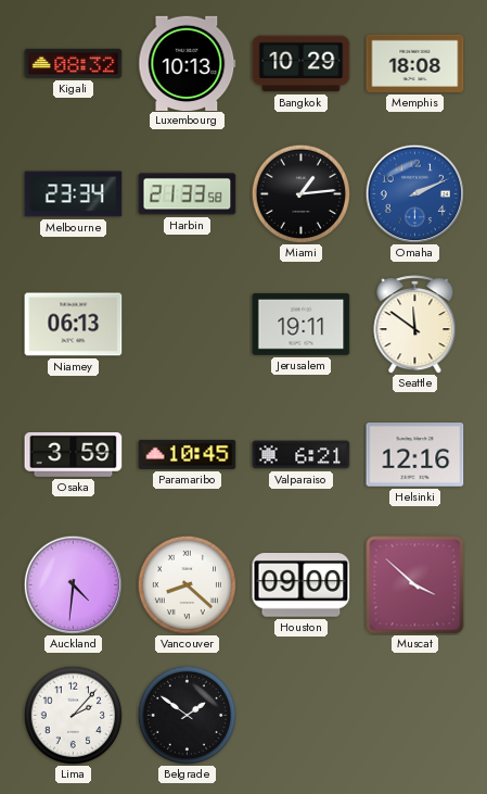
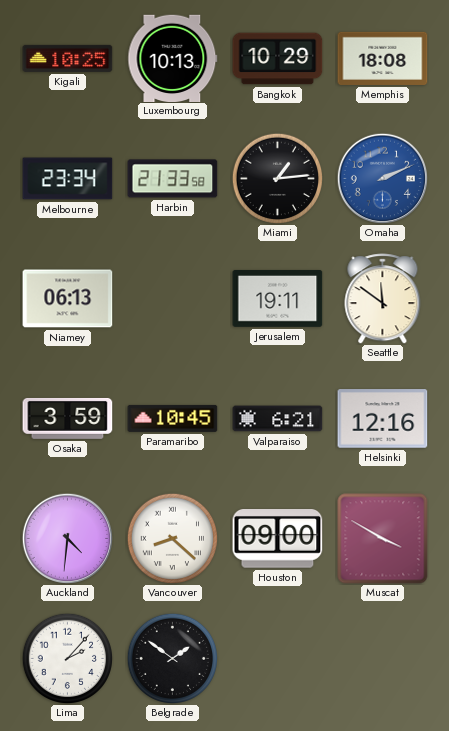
Kigali: 08:32 -> 10:25 (68, 58)
Muscat: 3:52 -> 3:50 (383, 539)
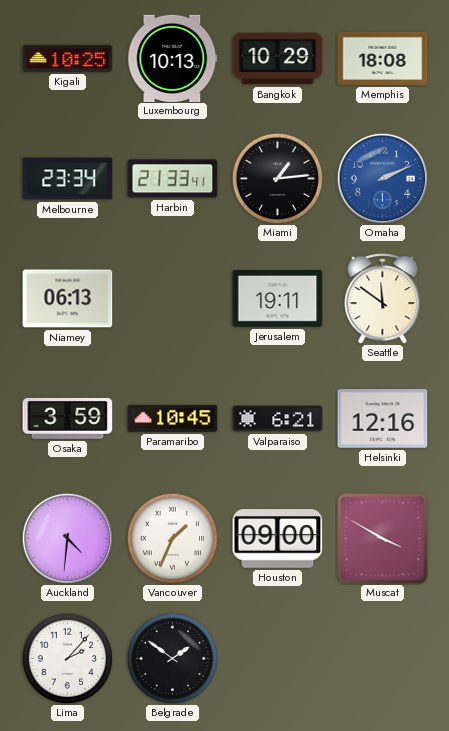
Harbin: 21:33:58 -> 21:33:41 (173, 179)
Vancouver: 8:22 -> 1:34 (172, 538)
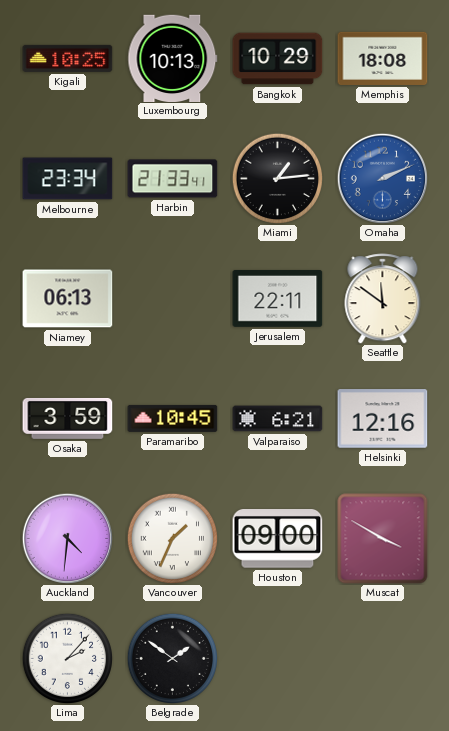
Jerusalem: 19:11 -> 22:11 (278, 298)
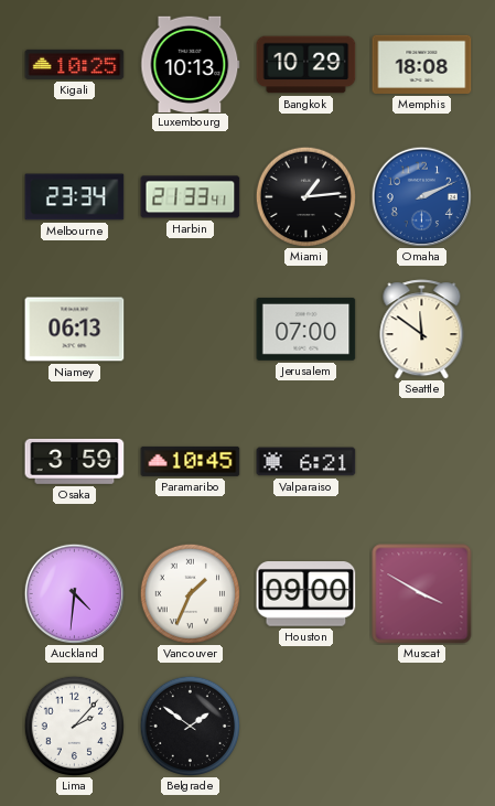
Jerusalem: 22:11 -> 07:00 (306, 329)
Helsinki: 12:16 -> none (383, 419)
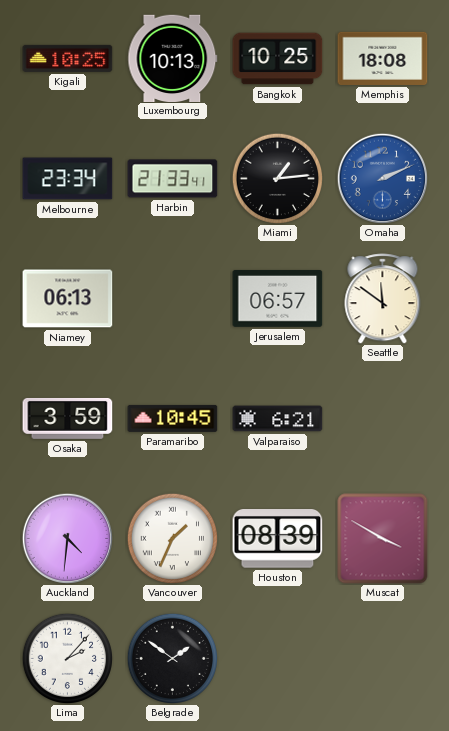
Bangkok: 10:29 -> 10:25 (278, 59)
Jerusalem: 07:00 -> 06:57 (278, 298)
Houston: 09:00 -> 08:39 (278, 539)
